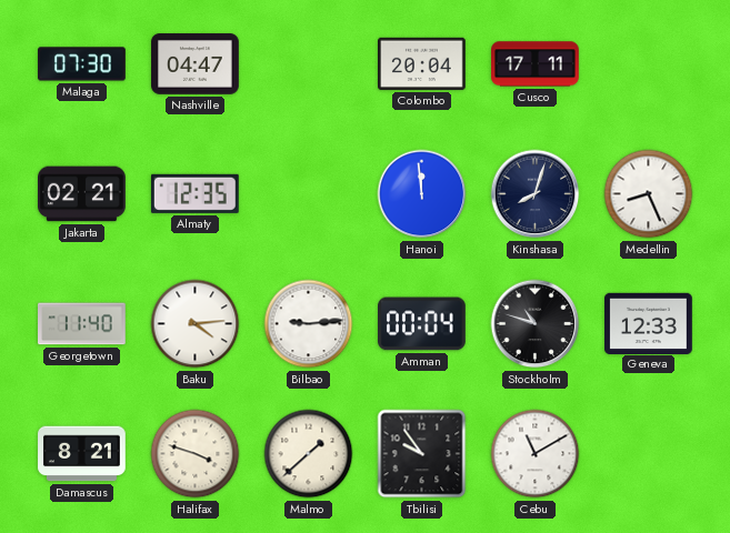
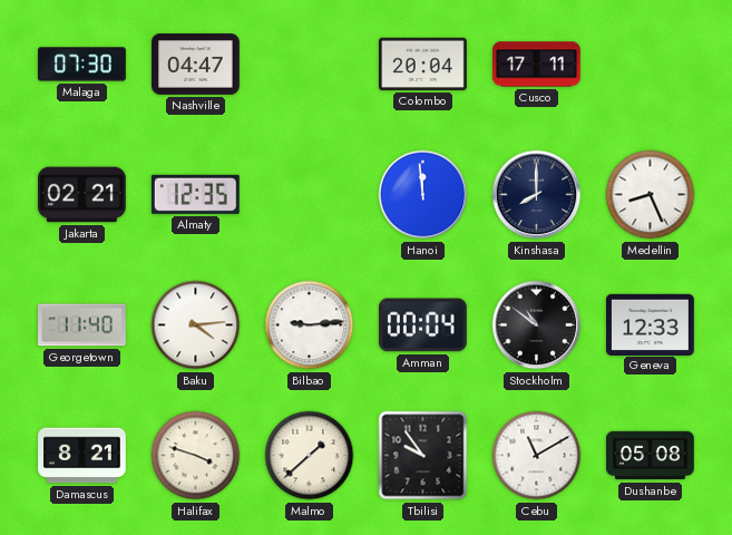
Kinshasa: 8:03 -> 8:00 (537, 195)
Stockholm: 10:48 -> 10:51 (537, 325)
Dushanbe: none -> 05:08 (651, 456)
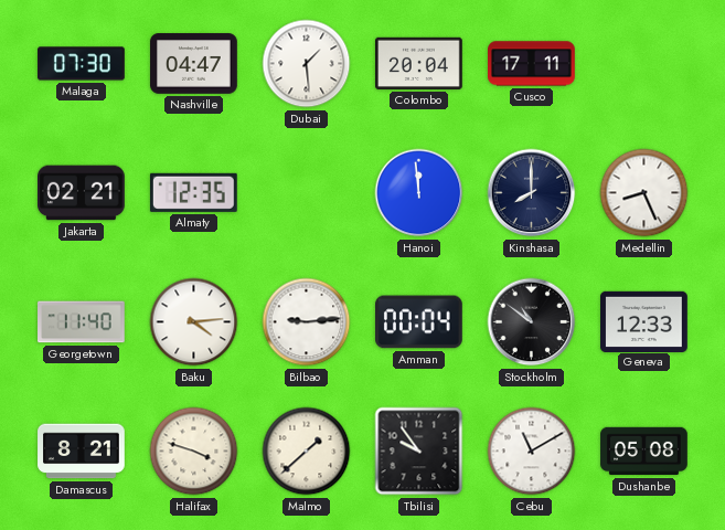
Dubai: none -> 1:29 (307, 64)
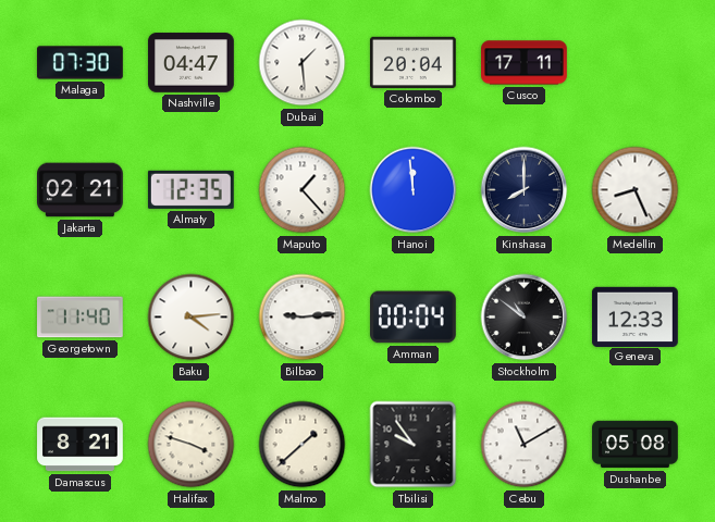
Maputo: none -> 1:23 (303, 190)
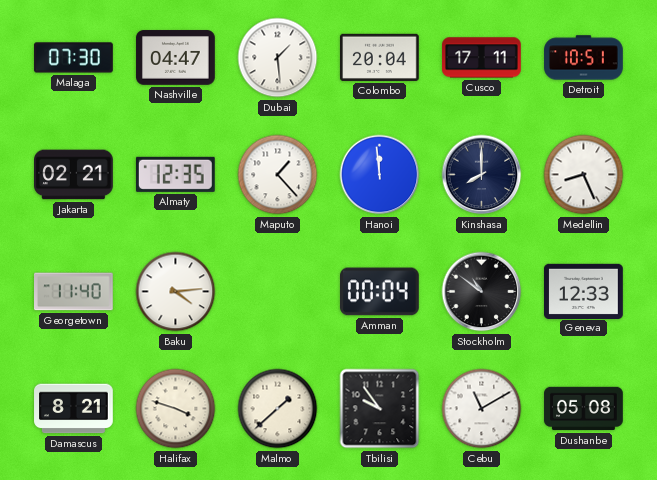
Detroit: none -> 10:51 (584, 58)
Bilbao: 9:14 -> none (303, 318)
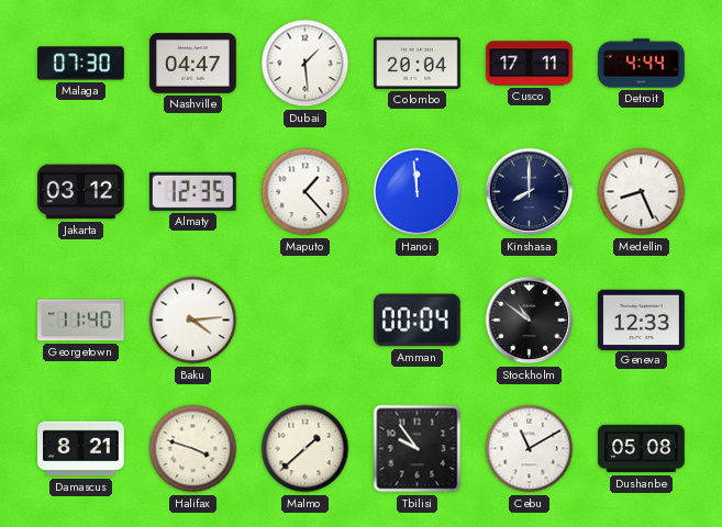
Detroit: 10:51 -> 4:44 (642, 64)
Jakarta: 02:21 -> 03:12 (81, 192)
